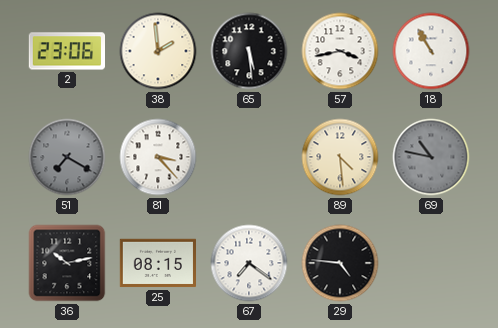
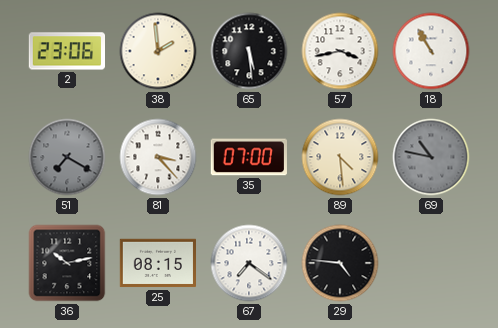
35: none -> 07:00 (249, 157)
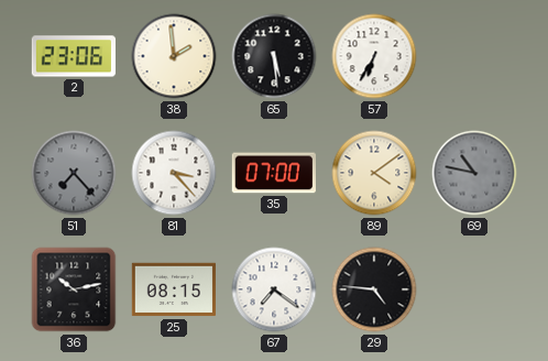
57: 3:43 -> 6:35 (374, 56)
18: 10:55 -> none (431, 51)
51: 7:20 -> 7:23 (74, 173)
89: 4:29 -> 4:09 (374, 173)
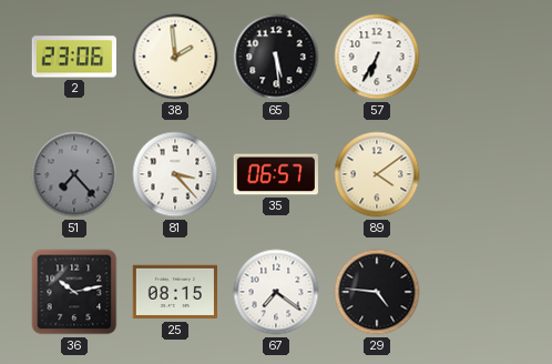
35: 07:00 -> 06:57 (276, 174)
69: 10:47 -> none (474, 173)
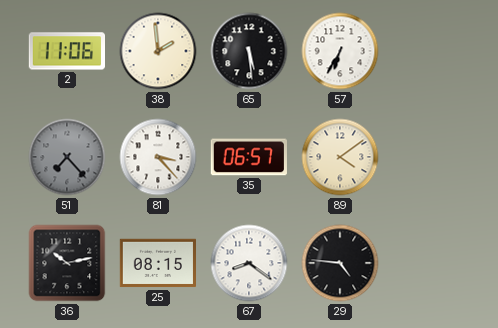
2: 23:06 -> 11:06 (66, 51)
67: 7:21 -> 8:21 (249, 263)
